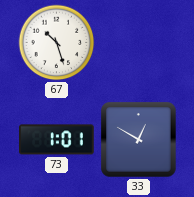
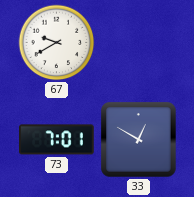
67: 10:27 -> 9:40 (57, 43)
73: 1:01 -> 7:01 (57, 140)
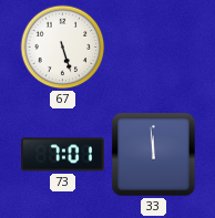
67: 9:40 -> 5:27 (63, 48)
33: 12:50 -> 11:59 (154, 155)
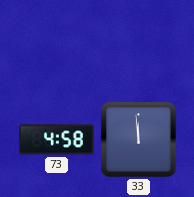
67: 5:27 -> none (63, 48)
73: 7:01 -> 4:58 (57, 140)
